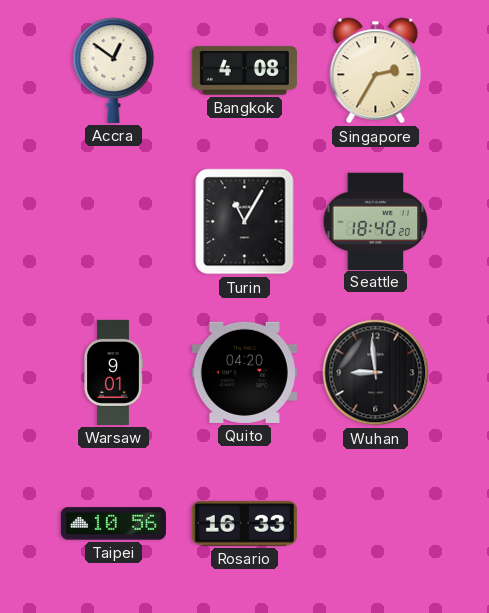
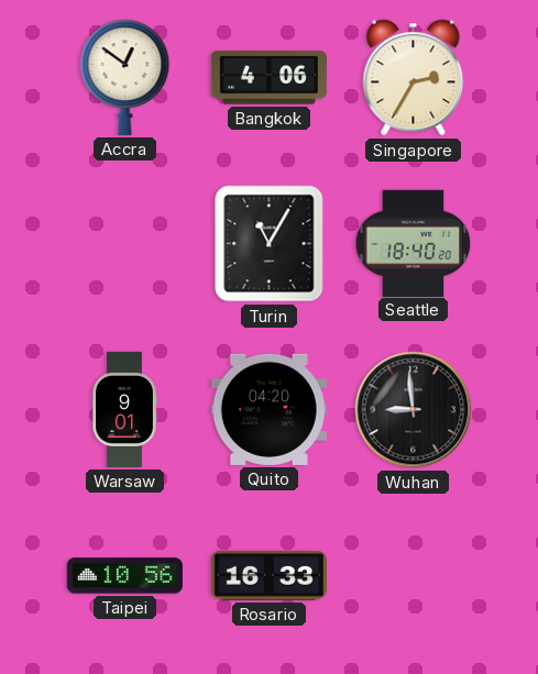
Bangkok: 4:08 -> 4:06 (268, 78)
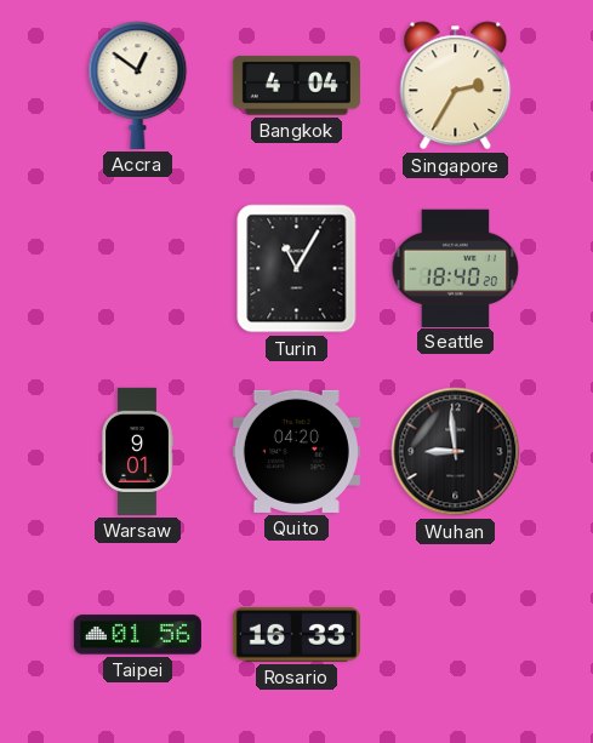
Bangkok: 4:06 -> 4:04 (296, 86)
Taipei: 10:56 -> 01:56 (137, 635)
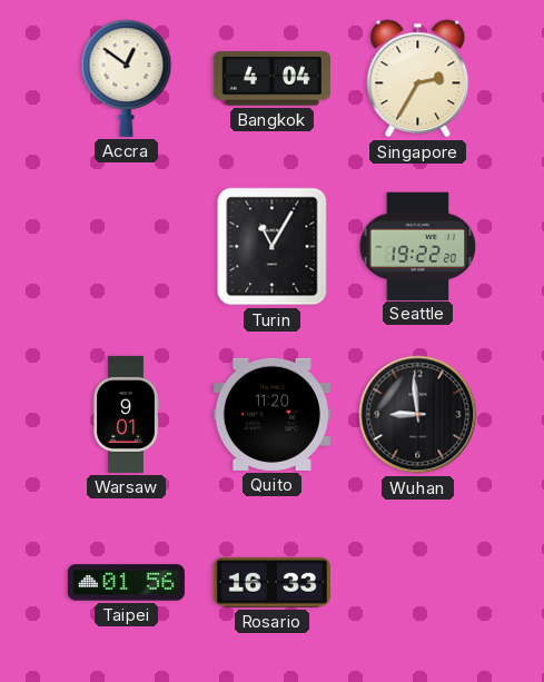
Seattle: 18:40 -> 19:22 (418, 246)
Quito: 04:20 -> 11:20 (271, 414)
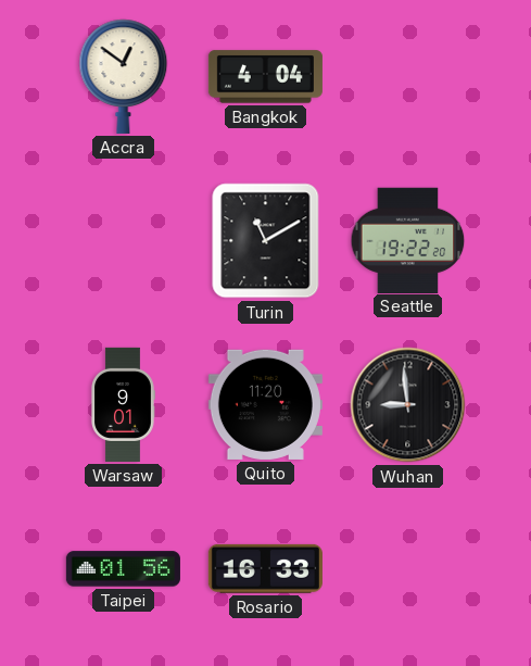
Singapore: 2:35 -> none (418, 79)
Turin: 11:05 -> 11:10 (266, 241)
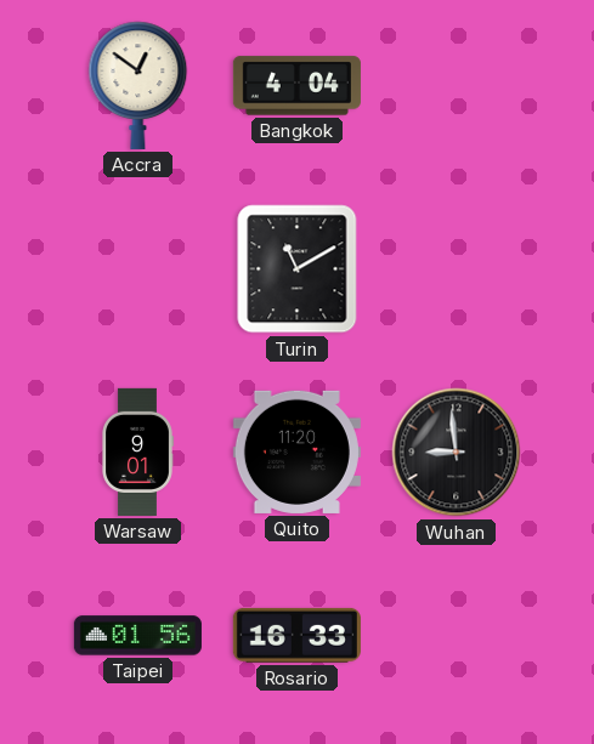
Seattle: 19:22 -> none (408, 240)
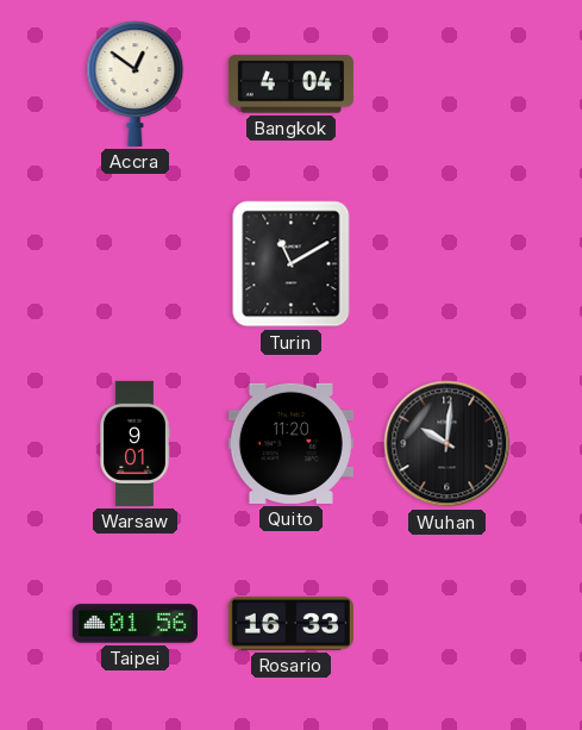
Wuhan: 8:59 -> 10:01 (448, 444)
